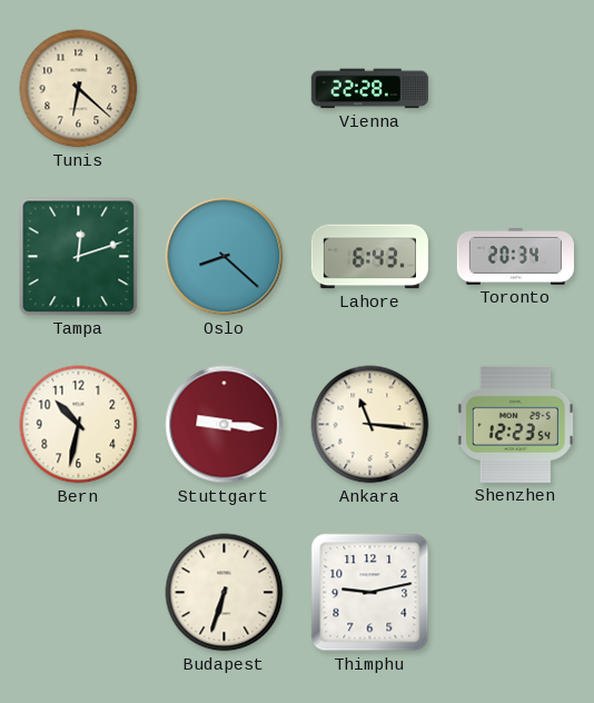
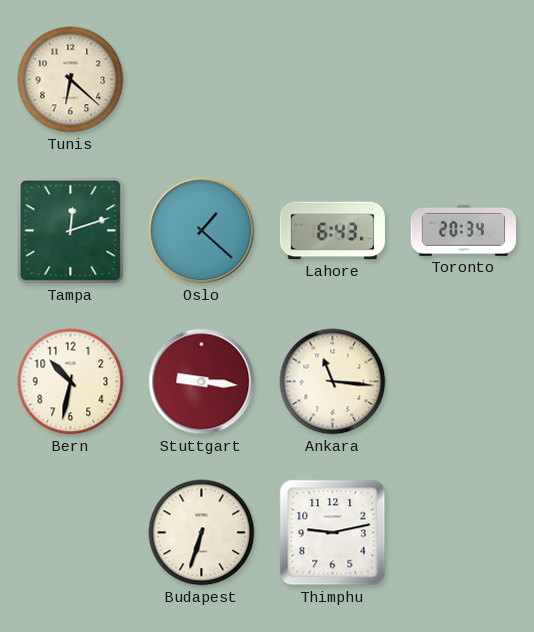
Vienna: 22:28 -> none (369, 89)
Oslo: 8:22 -> 1:22 (202, 231)
Shenzhen: 12:23 -> none (515, 424)
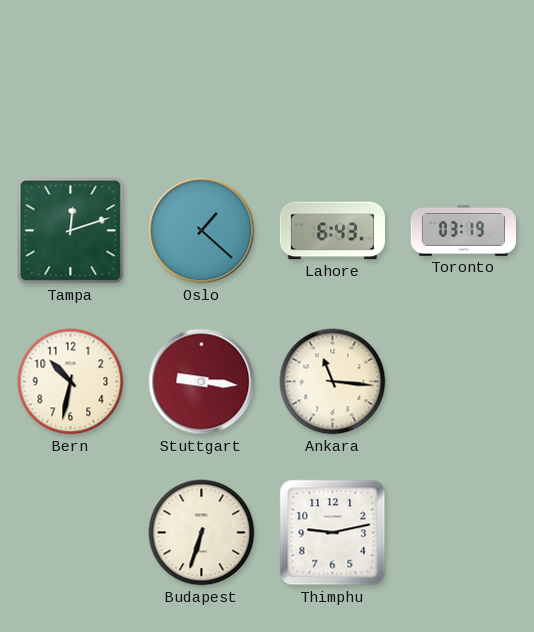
Tunis: 6:22 -> none (71, 80)
Toronto: 20:34 -> 03:19 (463, 230)
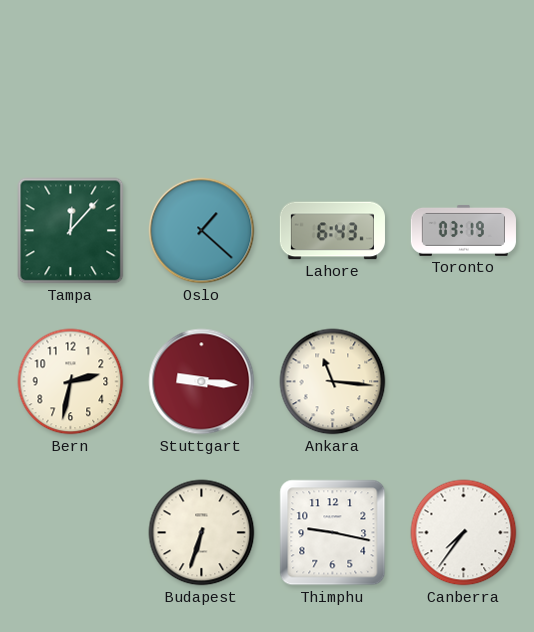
Tampa: 12:12 -> 12:07 (71, 231)
Bern: 10:32 -> 2:32 (71, 382)
Thimphu: 9:13 -> 9:17 (333, 533)
Canberra: none -> 7:36 (464, 533)
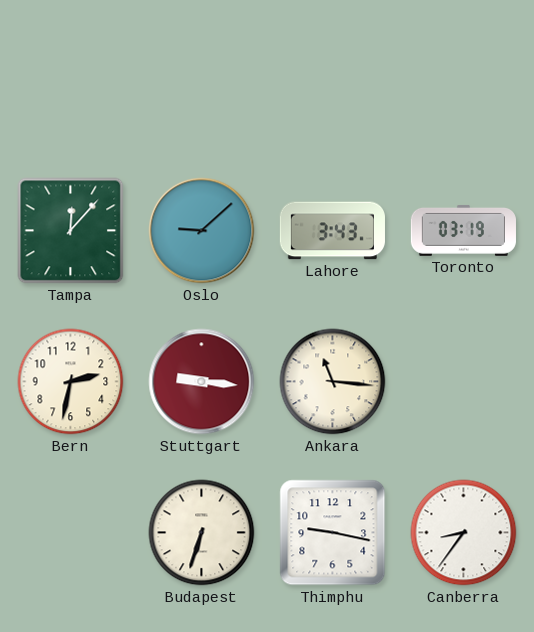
Oslo: 1:22 -> 9:08 (202, 231)
Lahore: 6:43 -> 3:43 (332, 231)
Canberra: 7:36 -> 8:36 (464, 533)
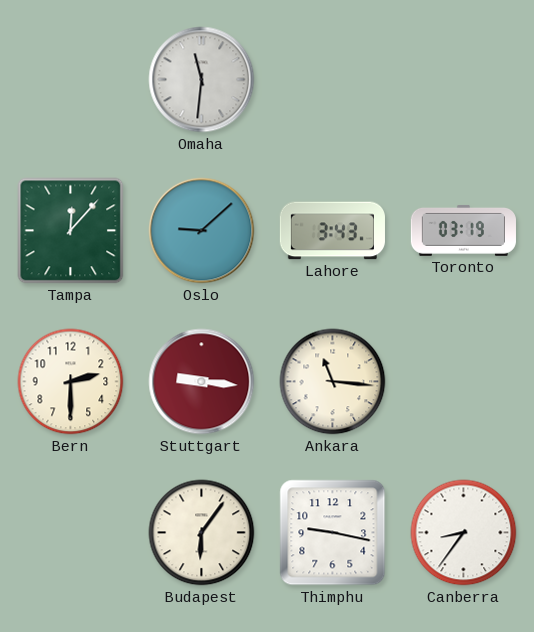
Omaha: none -> 11:31 (202, 80)
Bern: 2:32 -> 2:30 (71, 382)
Budapest: 6:33 -> 6:06 (202, 533)
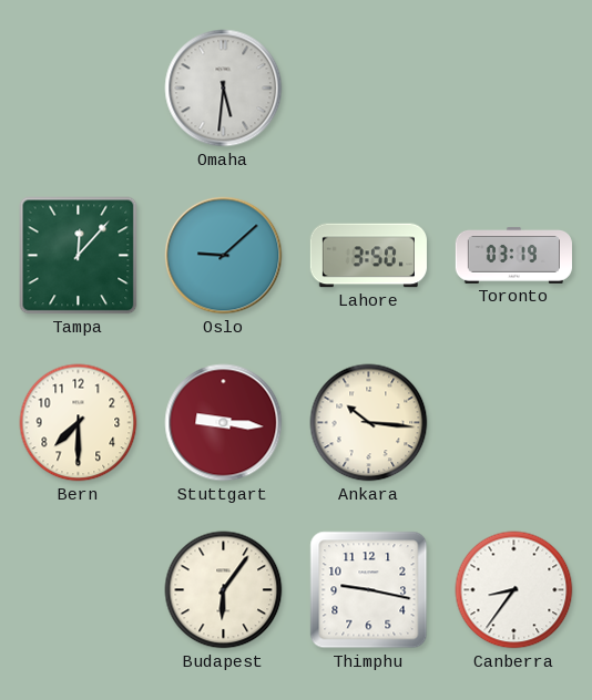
Omaha: 11:31 -> 5:31 (224, 89)
Lahore: 3:43 -> 3:50 (368, 256)
Bern: 2:30 -> 7:30 (79, 423)
Ankara: 11:16 -> 10:16 (369, 423)
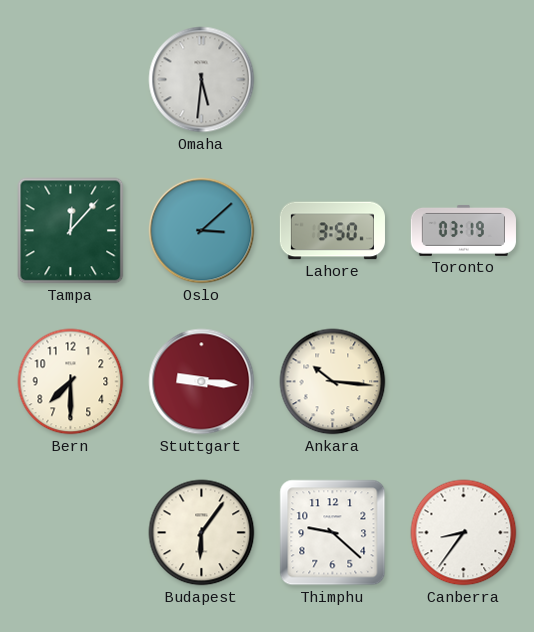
Oslo: 9:08 -> 3:08 (202, 231)
Thimphu: 9:17 -> 9:22 (333, 533)
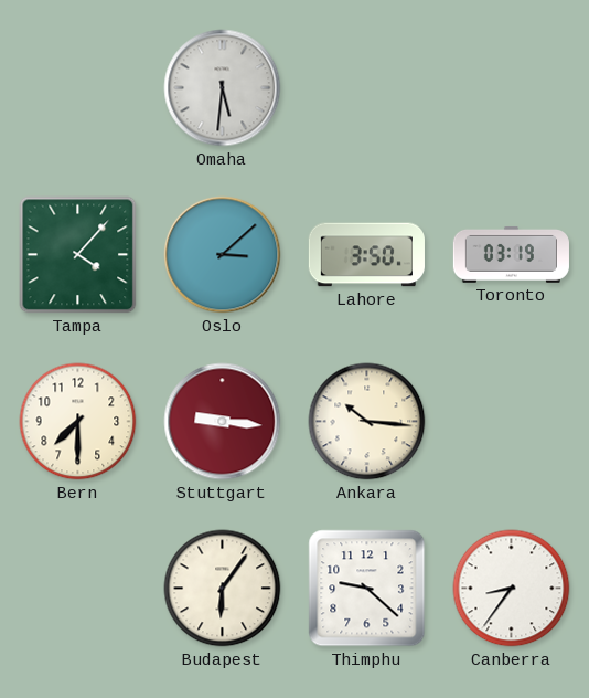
Tampa: 12:07 -> 4:07 (78, 255)
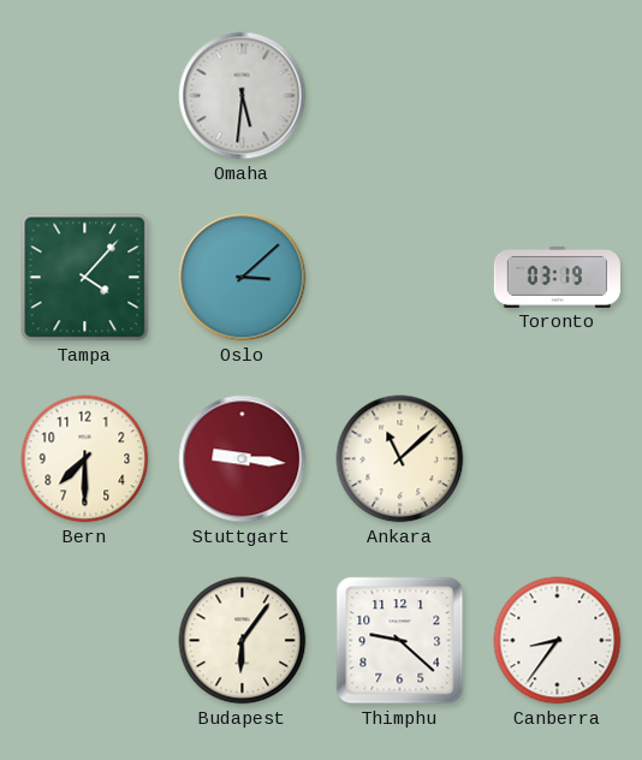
Lahore: 3:50 -> none (366, 255)
Ankara: 10:16 -> 11:08 (400, 459)
